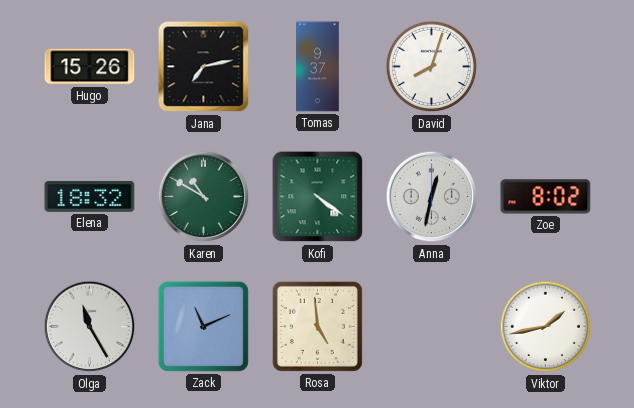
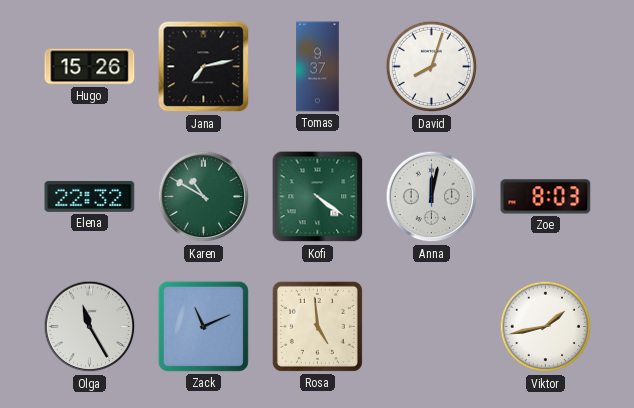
Elena: 18:32 -> 22:32 (90, 196)
Anna: 12:32 -> 12:02 (432, 197)
Zoe: 8:02 -> 8:03 (546, 197)
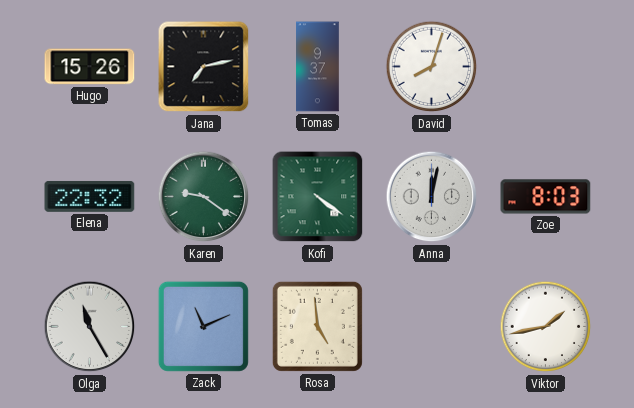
Karen: 10:50 -> 9:21 (204, 197)
